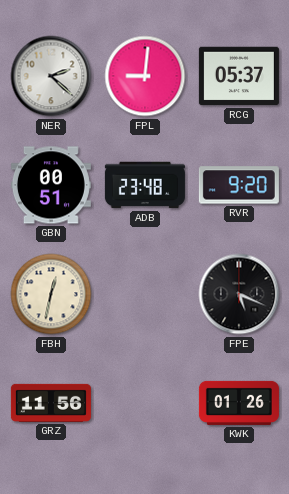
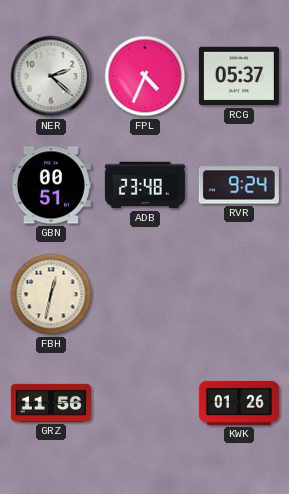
FPL: 9:01 -> 4:34 (145, 76)
RVR: 9:20 -> 9:24 (239, 185)
FPE: 5:19 -> none (239, 294)
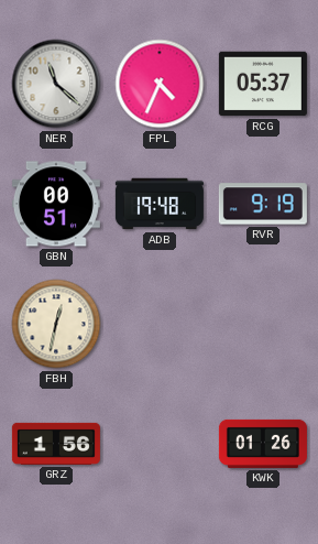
NER: 2:22 -> 11:22 (56, 84)
ADB: 23:48 -> 19:48 (160, 204)
RVR: 9:24 -> 9:19 (263, 204)
GRZ: 11:56 -> 1:56 (56, 444)
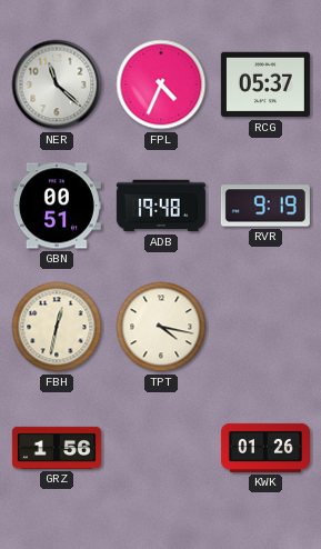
TPT: none -> 4:17 (161, 327)
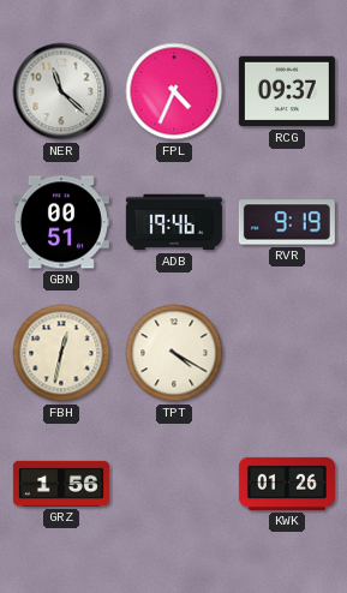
RCG: 05:37 -> 09:37 (287, 91)
ADB: 19:48 -> 19:46 (174, 222)
TPT: 4:17 -> 4:20 (174, 353)
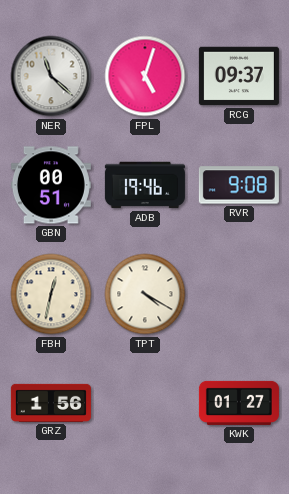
FPL: 4:34 -> 5:03 (145, 76)
RVR: 9:19 -> 9:08 (239, 185)
KWK: 01:26 -> 01:27 (239, 403)
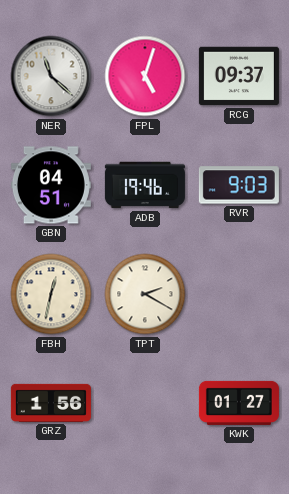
GBN: 00:51 -> 04:51 (51, 185)
RVR: 9:08 -> 9:03 (239, 185)
TPT: 4:20 -> 2:20 (145, 294)
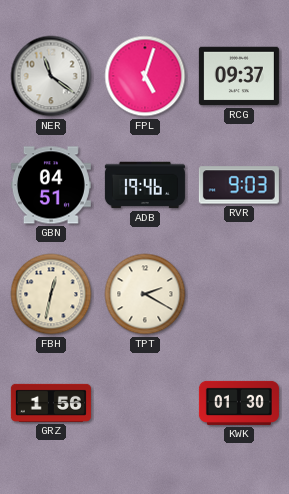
NER: 11:22 -> 11:21 (51, 76)
KWK: 01:27 -> 01:30 (239, 403)
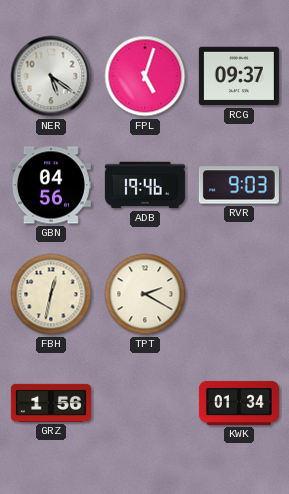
NER: 11:21 -> 5:21 (51, 76)
GBN: 04:51 -> 04:56 (51, 185)
KWK: 01:30 -> 01:34 (239, 403)
